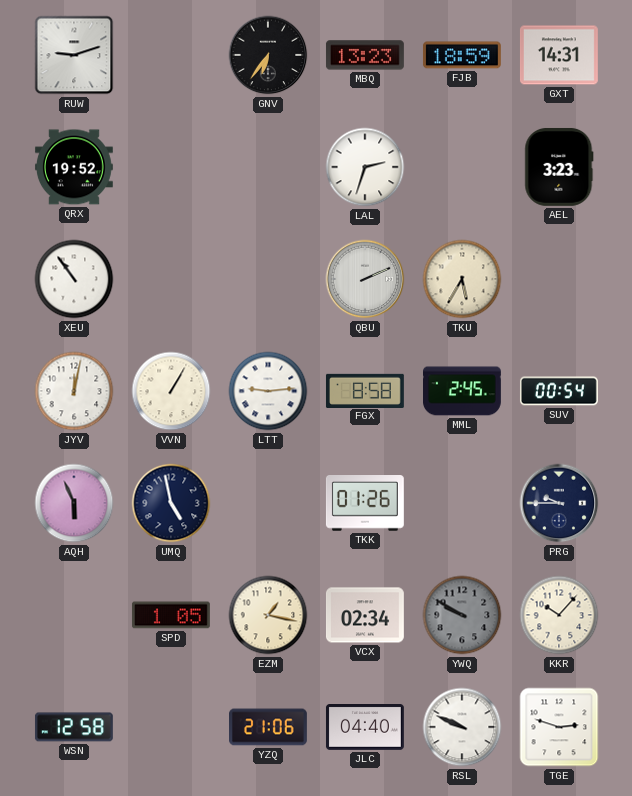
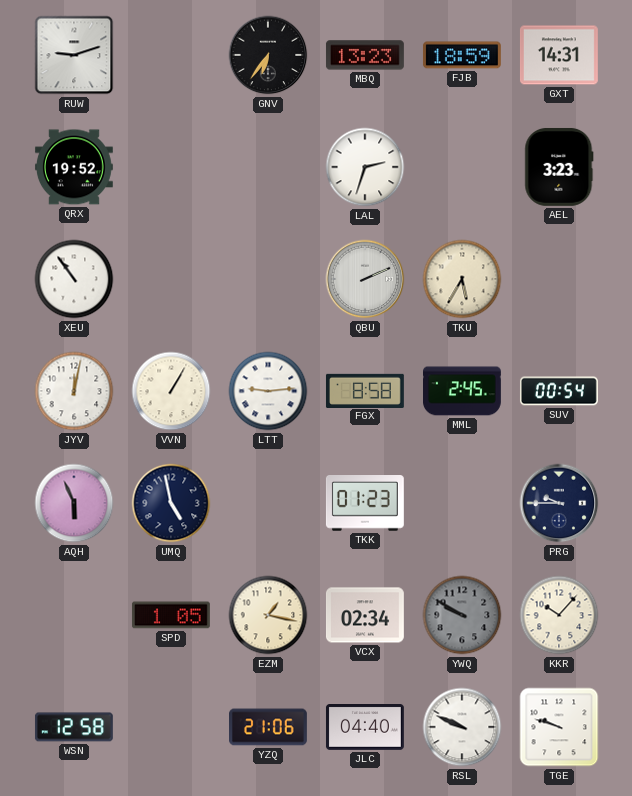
TKK: 01:26 -> 01:23 (365, 504)
TGE: 2:48 -> 9:48 (559, 727)
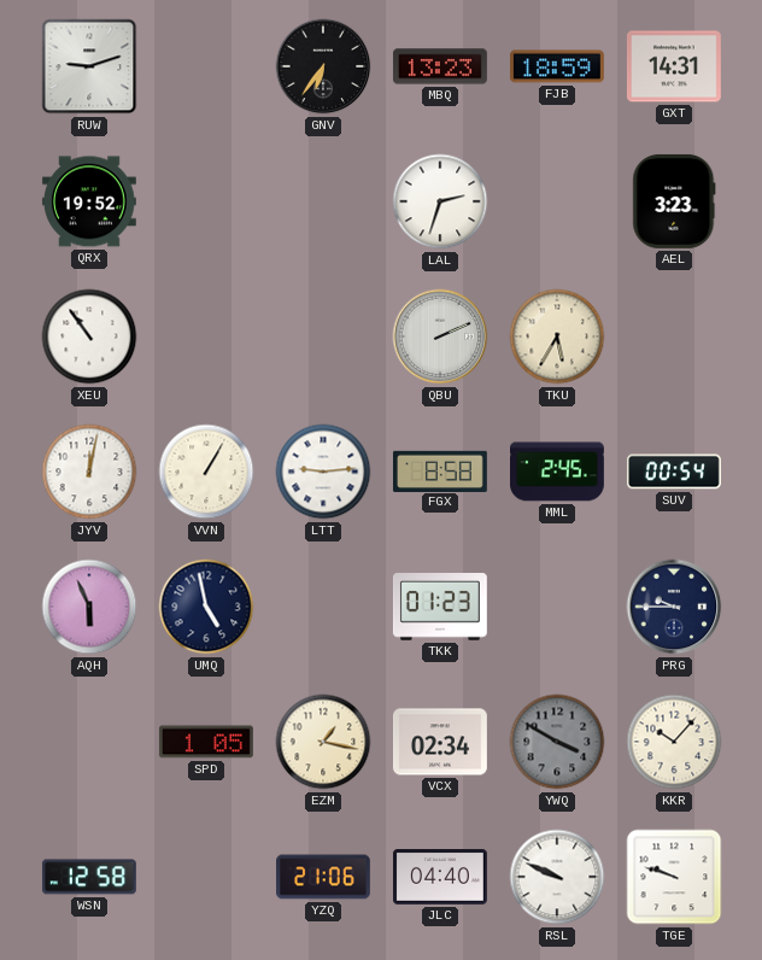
YWQ: 9:50 -> 3:50 (557, 742)
